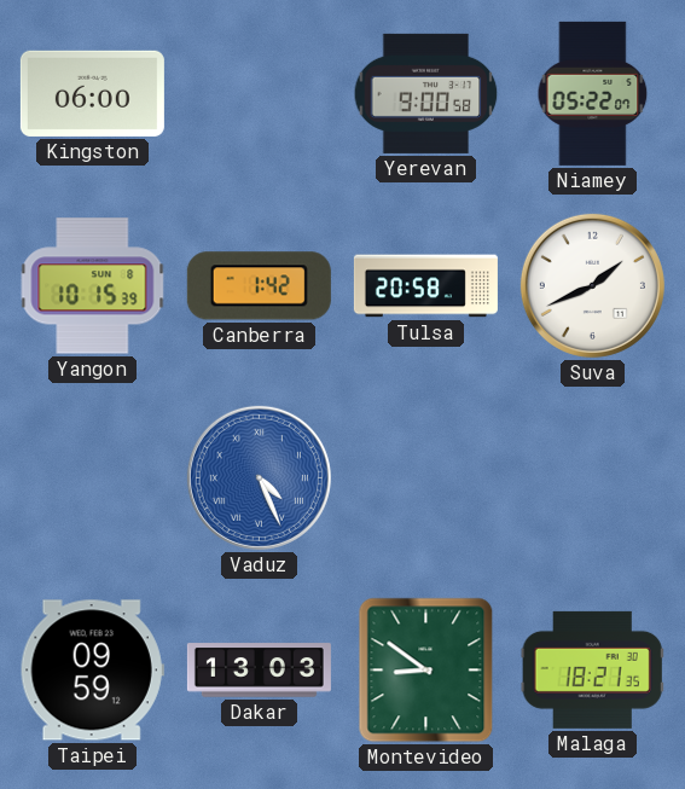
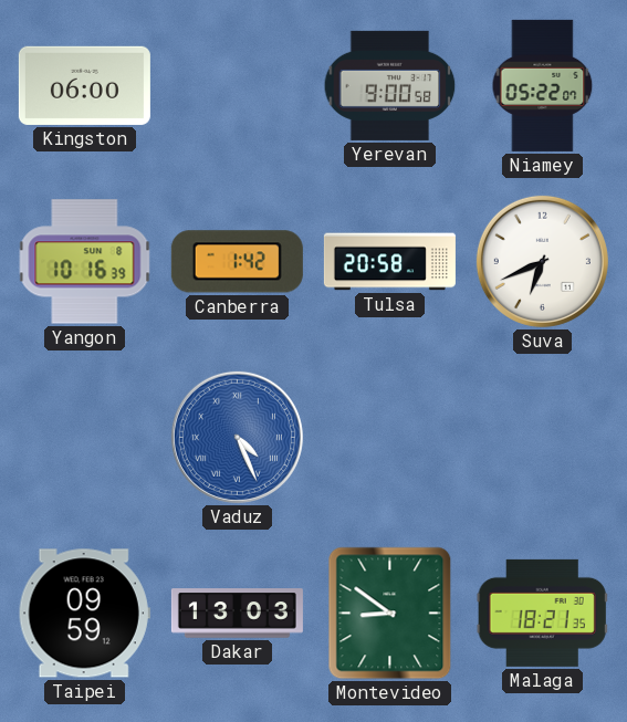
Yangon: 10:15 -> 10:16 (85, 262)
Suva: 1:41 -> 6:41 (542, 261)
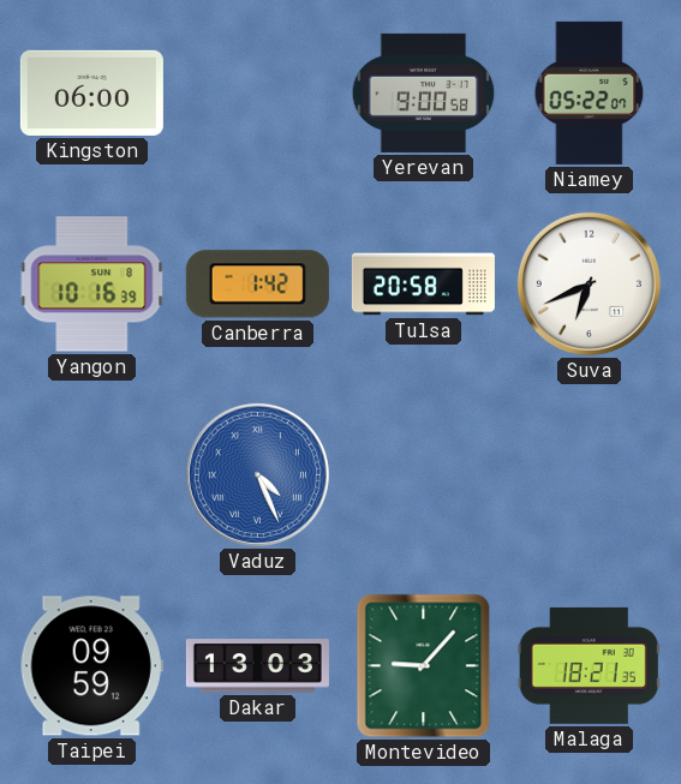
Montevideo: 8:51 -> 9:07 (424, 666)
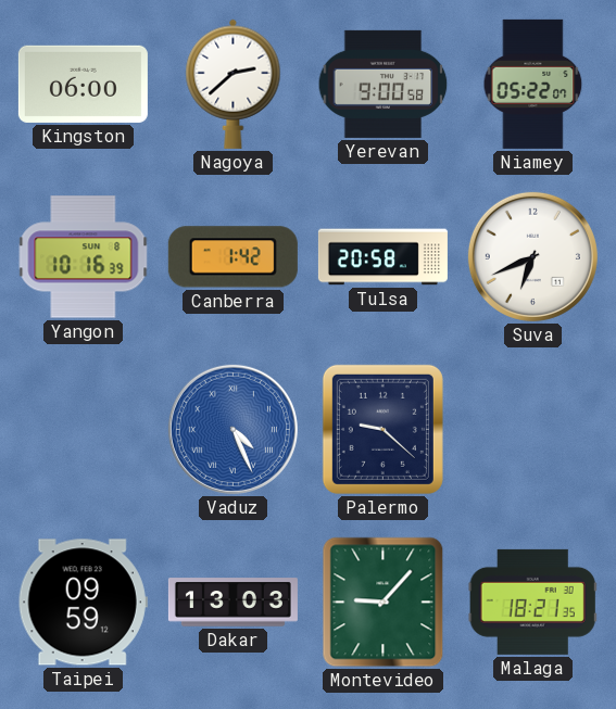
Nagoya: none -> 2:38 (234, 84)
Palermo: none -> 9:22 (382, 429)
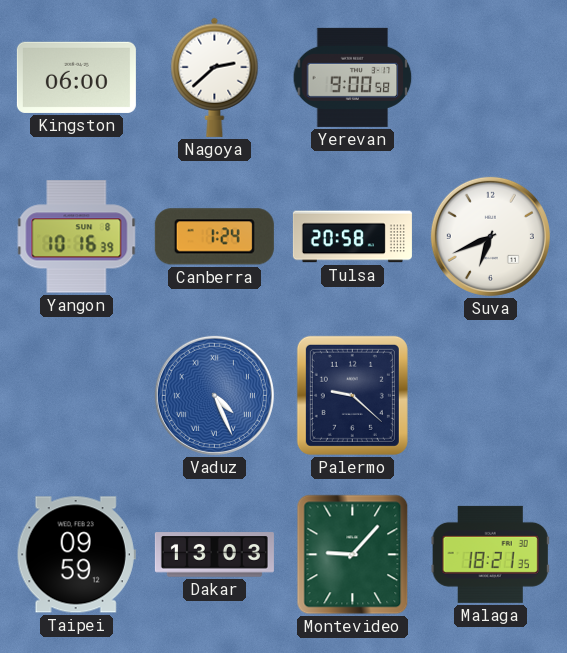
Niamey: 05:22 -> none (533, 84)
Canberra: 1:42 -> 1:24 (214, 237)
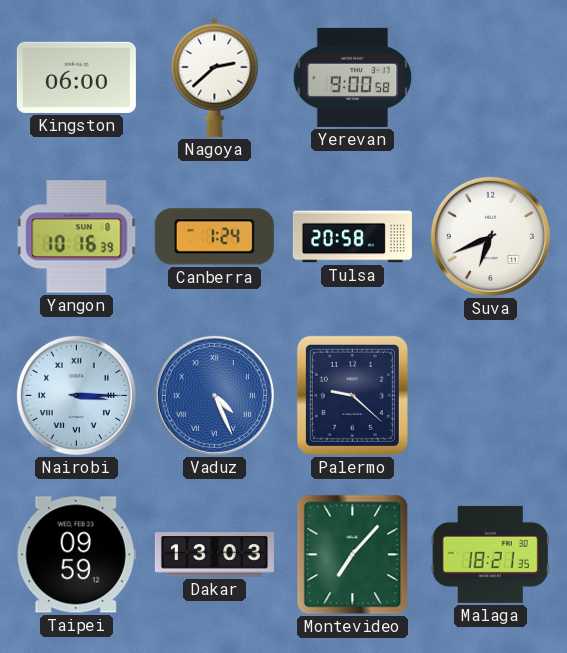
Nairobi: none -> 3:15 (76, 395)
Montevideo: 9:07 -> 7:07 (353, 555)
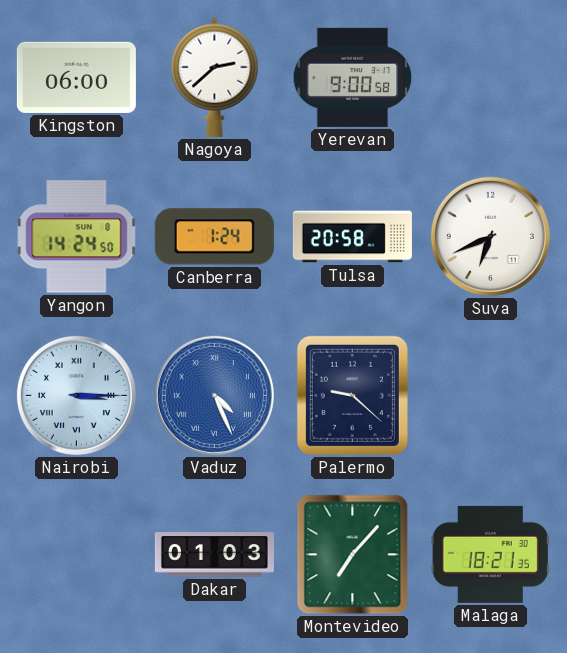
Yangon: 10:16 -> 14:24 (77, 237)
Taipei: 09:59 -> none (76, 555)
Dakar: 13:03 -> 01:03 (214, 555)
